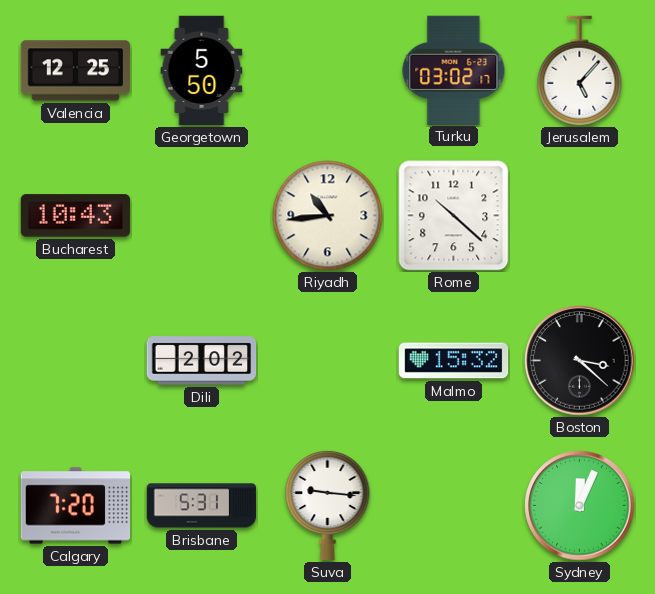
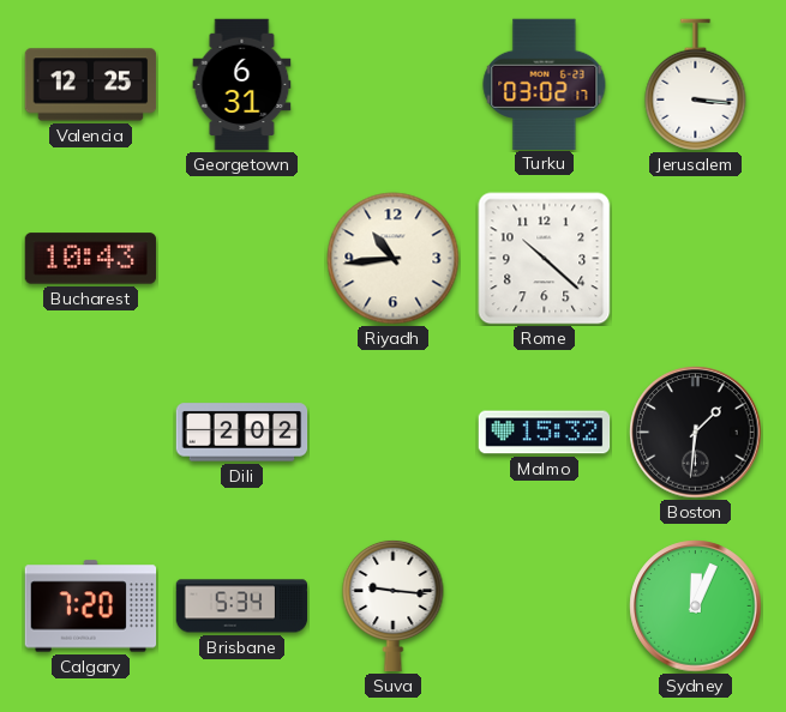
Georgetown: 5:50 -> 6:31 (242, 85)
Jerusalem: 5:07 -> 3:16 (696, 85)
Boston: 3:22 -> 1:31 (696, 433)
Brisbane: 5:31 -> 5:34 (242, 607)
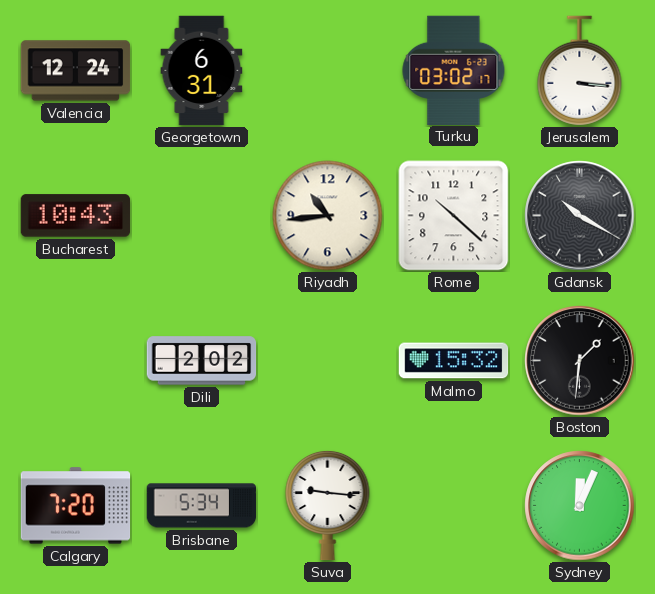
Valencia: 12:25 -> 12:24 (76, 71)
Gdansk: none -> 10:20 (580, 216)
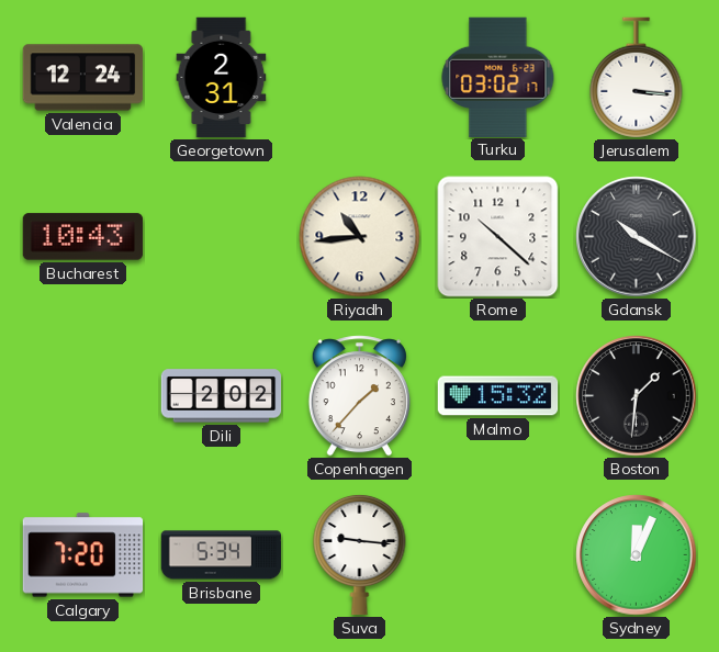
Georgetown: 6:31 -> 2:31 (222, 78)
Copenhagen: none -> 1:37 (359, 396)
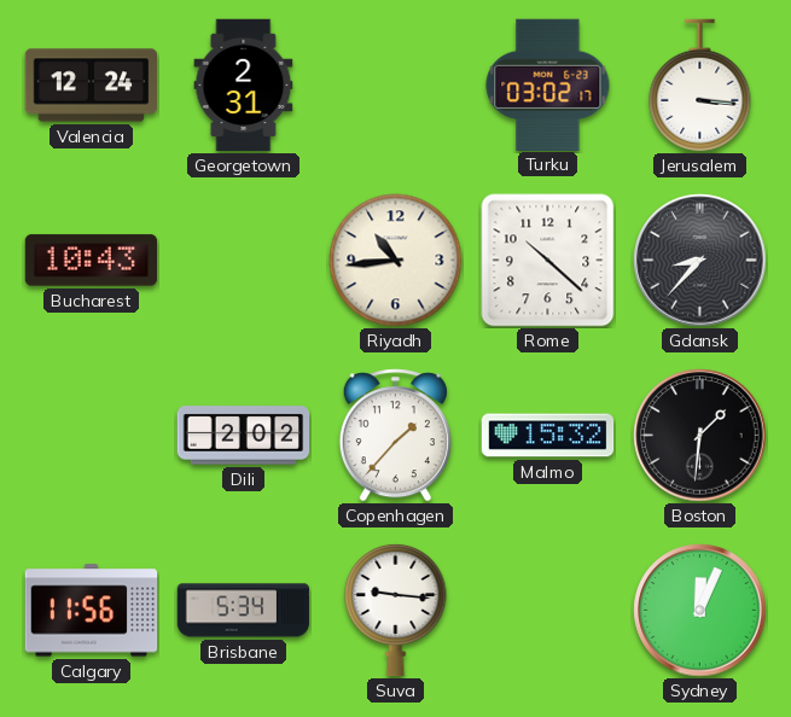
Gdansk: 10:20 -> 8:37 (700, 261)
Calgary: 7:20 -> 11:56 (92, 611)
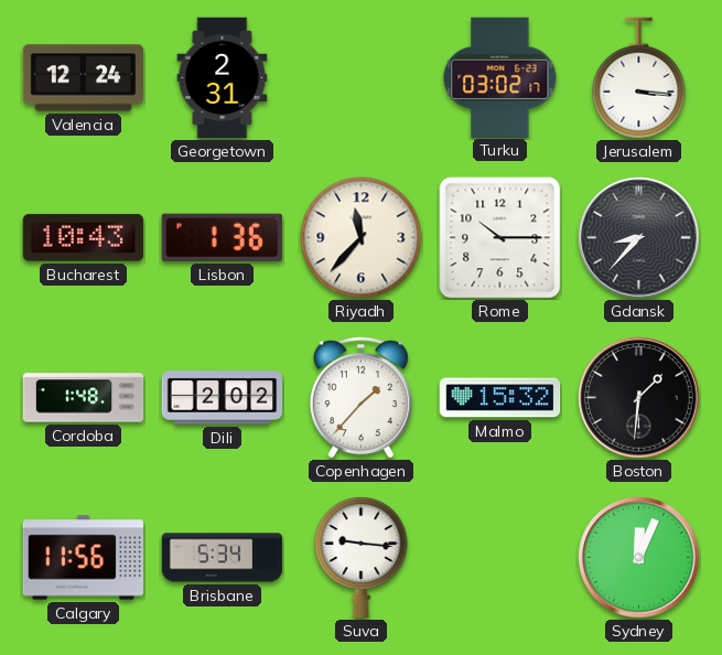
Lisbon: none -> 1:36 (222, 237)
Riyadh: 10:44 -> 11:37 (362, 238)
Rome: 10:22 -> 10:15 (500, 238)
Cordoba: none -> 1:48 (84, 398)
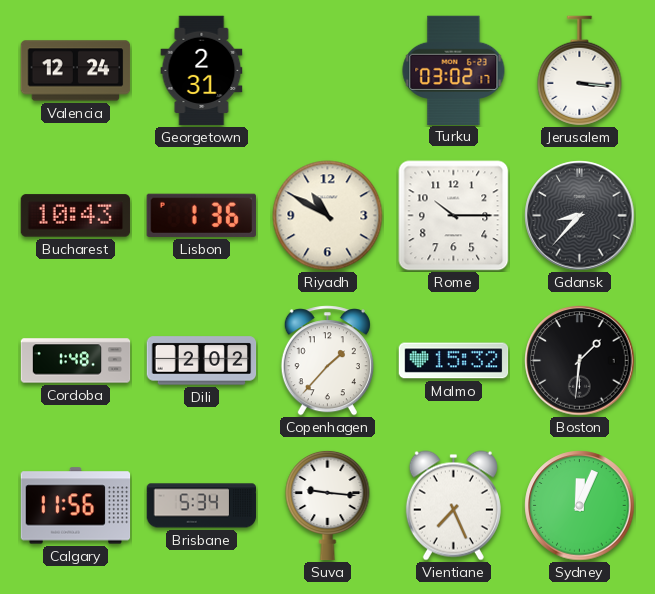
Riyadh: 11:37 -> 10:50 (328, 216)
Vientiane: none -> 7:26 (453, 506)
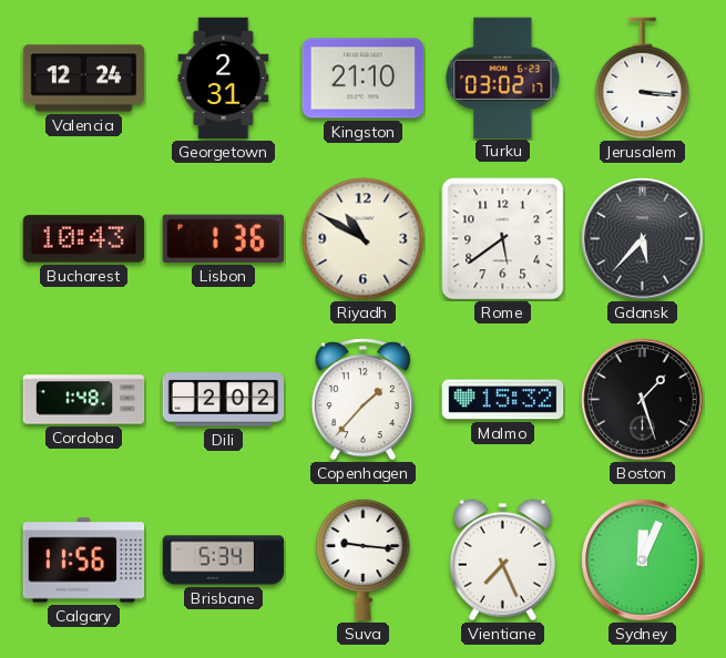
Kingston: none -> 21:10 (364, 79)
Rome: 10:15 -> 5:39 (503, 239)
Gdansk: 8:37 -> 5:37 (643, 239)
Boston: 1:31 -> 1:27 (643, 400)
